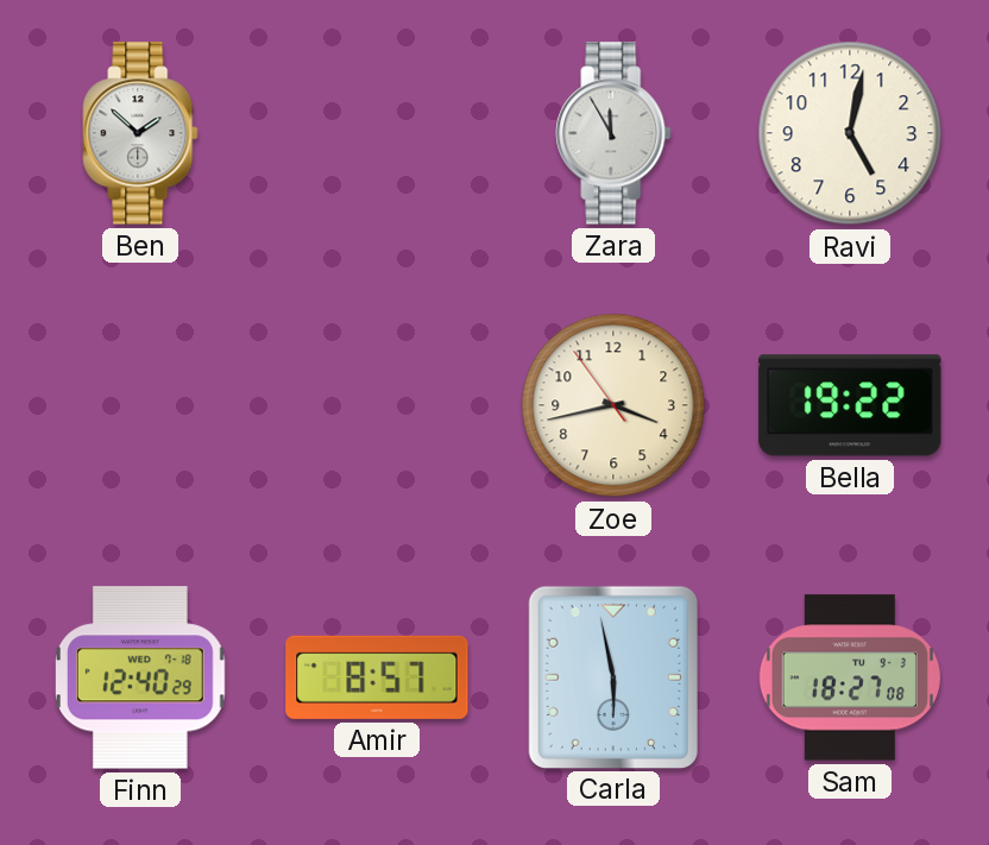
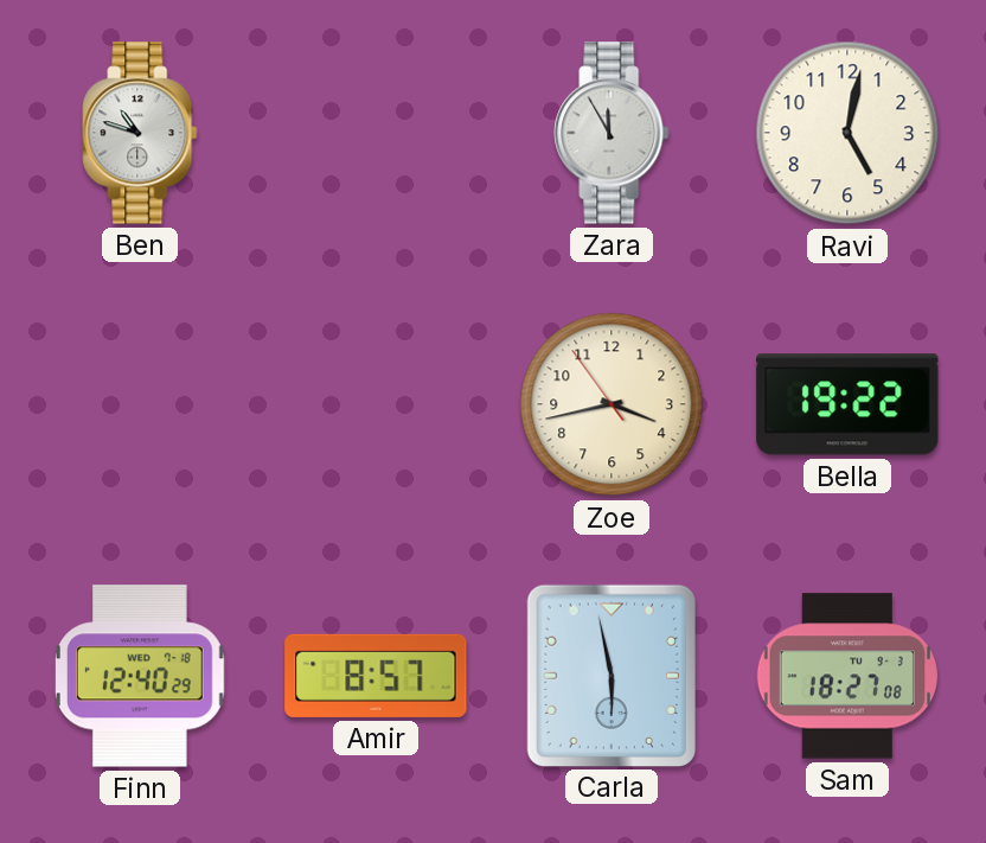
Ben: 1:52 -> 10:48 (140, 133)
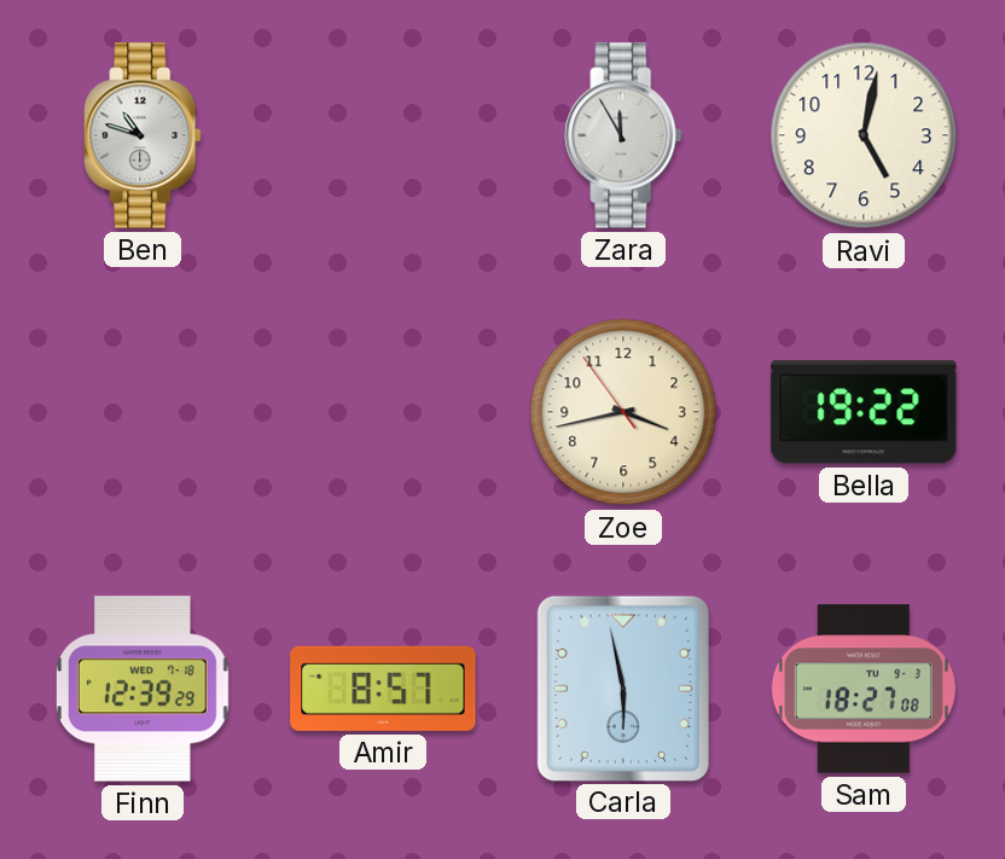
Finn: 12:40 -> 12:39 (143, 689)
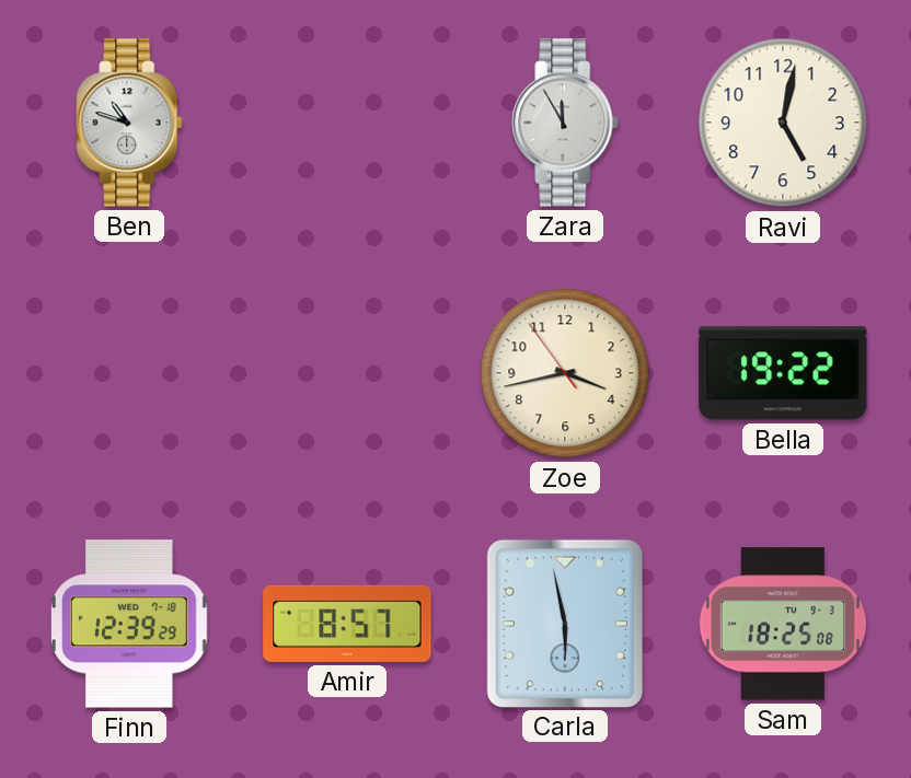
Sam: 18:27 -> 18:25 (783, 624)
